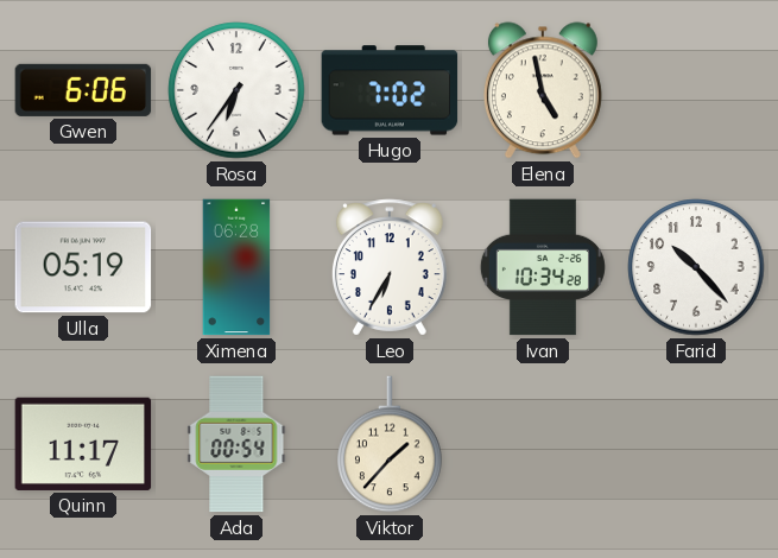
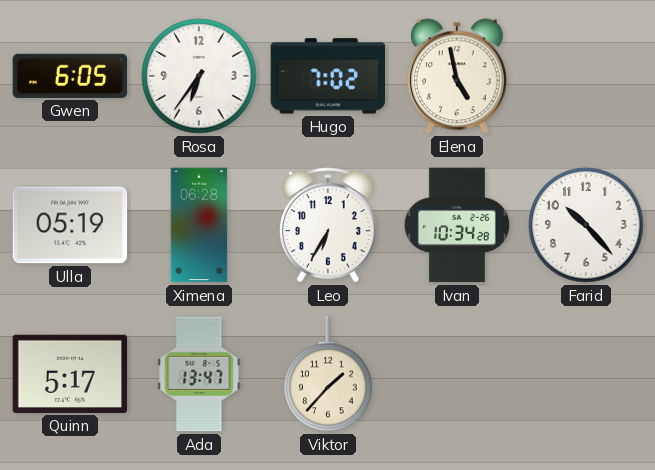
Gwen: 6:06 -> 6:05 (70, 76)
Quinn: 11:17 -> 5:17 (70, 374)
Ada: 00:54 -> 13:47 (199, 374)
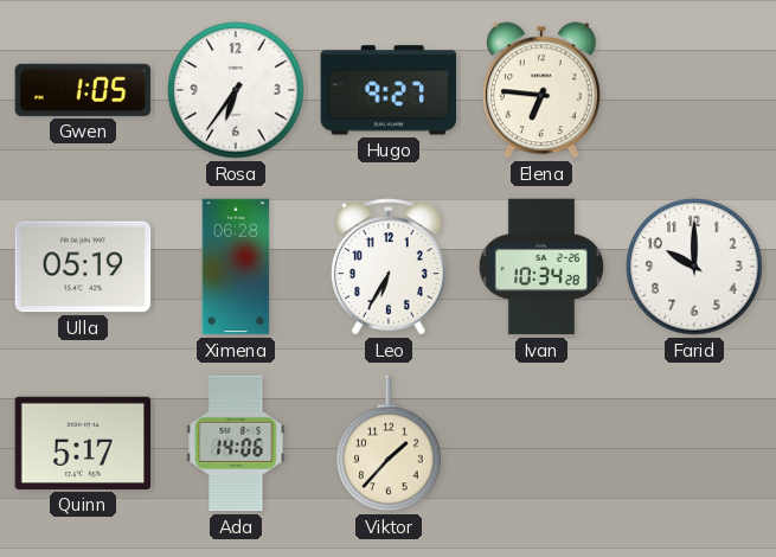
Gwen: 6:05 -> 1:05 (83, 90)
Hugo: 7:02 -> 9:27 (389, 90)
Elena: 4:58 -> 6:46 (541, 90)
Farid: 10:23 -> 10:00 (694, 267)
Ada: 13:47 -> 14:06 (236, 443)
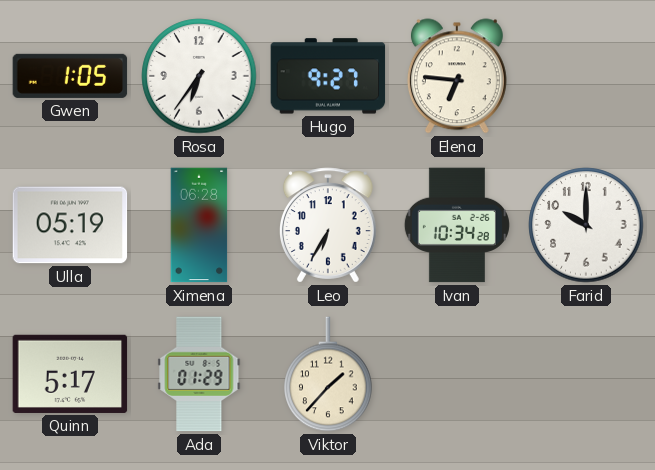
Ada: 14:06 -> 01:29 (199, 374)
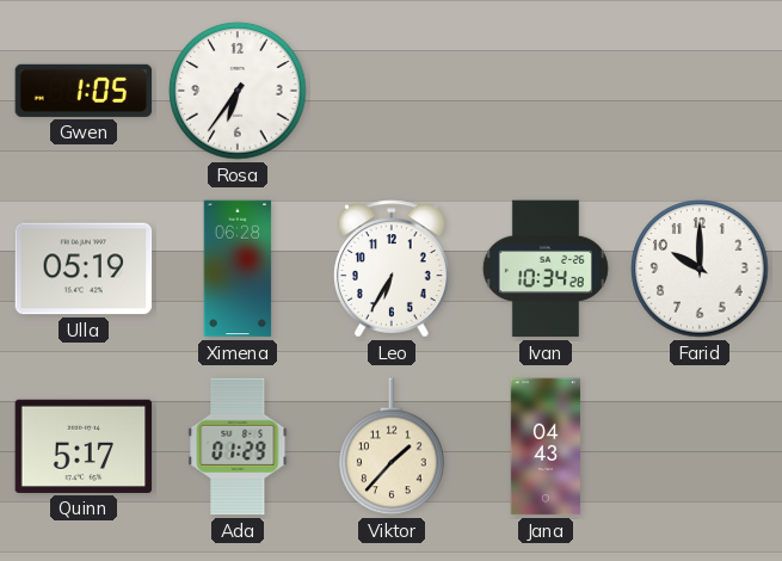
Hugo: 9:27 -> none (328, 76)
Elena: 6:46 -> none (457, 76)
Jana: none -> 04:43 (546, 446)
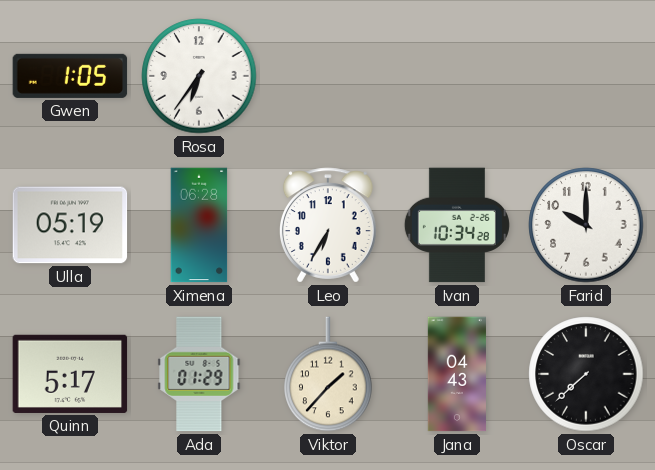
Oscar: none -> 7:38 (586, 374)
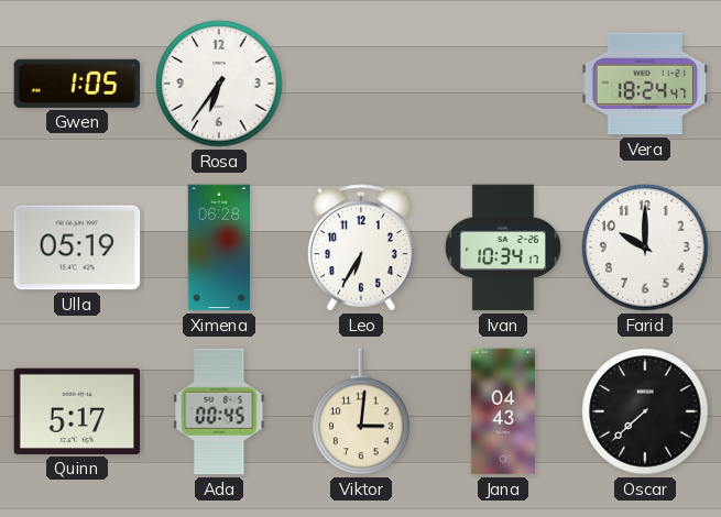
Vera: none -> 18:24 (645, 84)
Ivan: 10:34:28 -> 10:34:17 (503, 248)
Ada: 01:29 -> 00:45 (219, 411)
Viktor: 1:37 -> 3:01 (361, 411)
